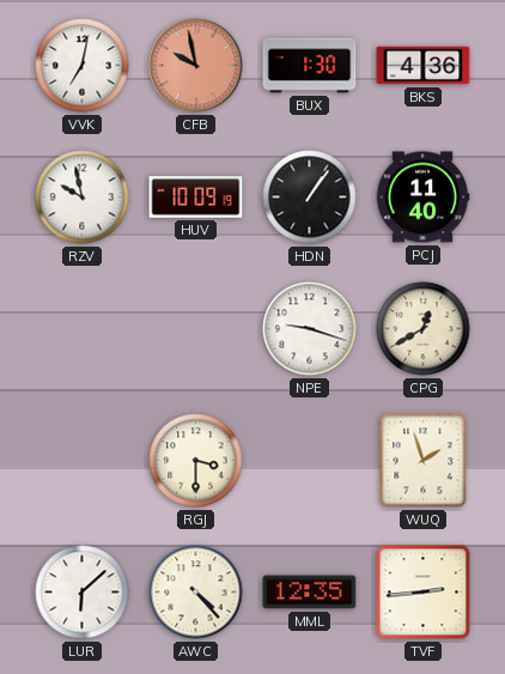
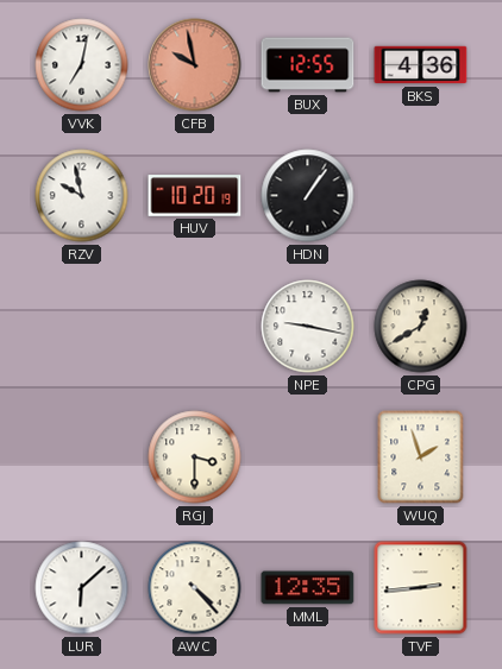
BUX: 1:30 -> 12:55 (308, 65)
HUV: 10:09 -> 10:20 (195, 196)
PCJ: 11:40 -> none (422, 198)
NPE: 9:18 -> 9:17 (308, 327)
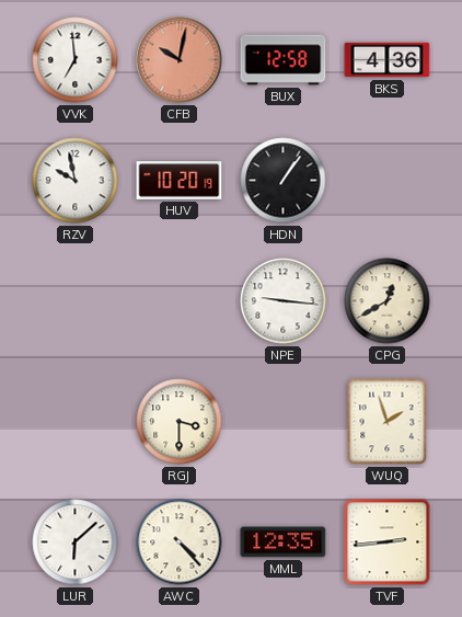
VVK: 7:02 -> 6:59 (76, 60)
CFB: 9:58 -> 10:02 (180, 60)
BUX: 12:55 -> 12:58 (284, 60)
NPE: 9:17 -> 9:16 (284, 301)
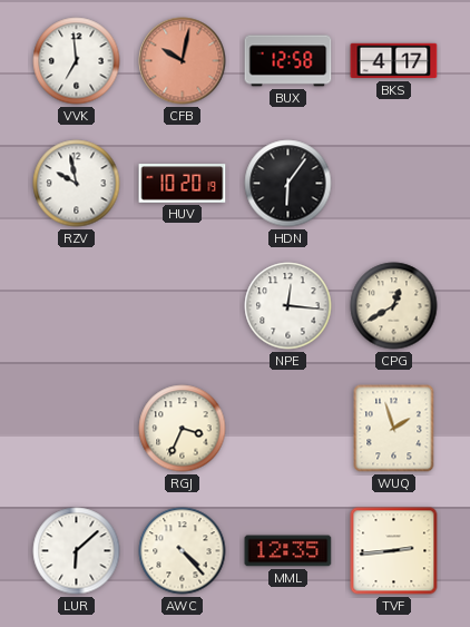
BKS: 4:36 -> 4:17 (394, 61)
HDN: 1:06 -> 6:06 (288, 184)
NPE: 9:16 -> 12:16 (288, 306)
RGJ: 3:30 -> 3:34 (183, 429)
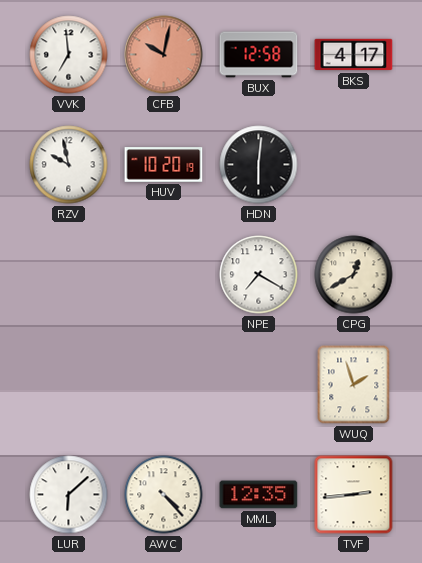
HDN: 6:06 -> 6:01 (259, 165)
NPE: 12:16 -> 7:20 (259, 275)
RGJ: 3:34 -> none (183, 429)
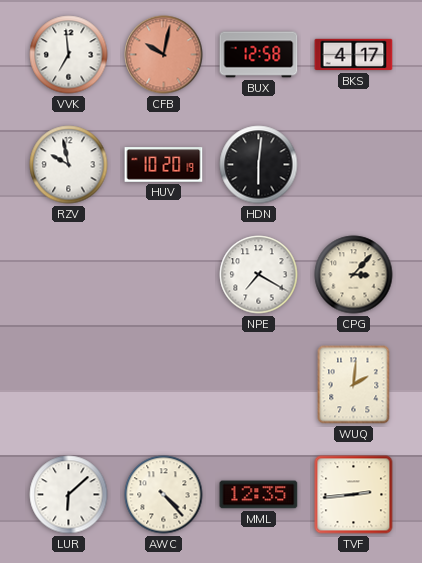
CPG: 12:40 -> 3:07 (354, 275)
WUQ: 1:57 -> 2:01 (354, 385)
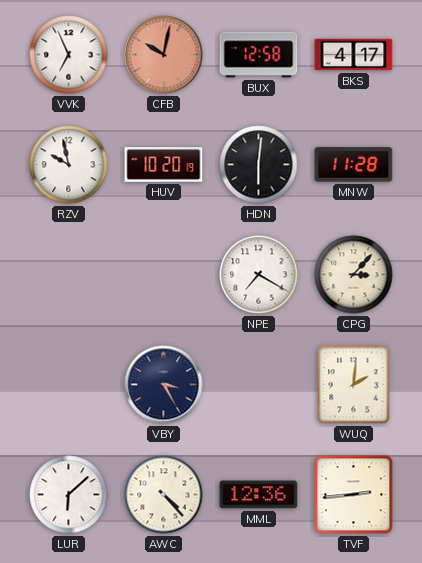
VVK: 6:59 -> 6:56 (69, 55)
MNW: none -> 11:28 (354, 165)
VBY: none -> 3:25 (164, 385)
MML: 12:35 -> 12:36 (259, 495)
